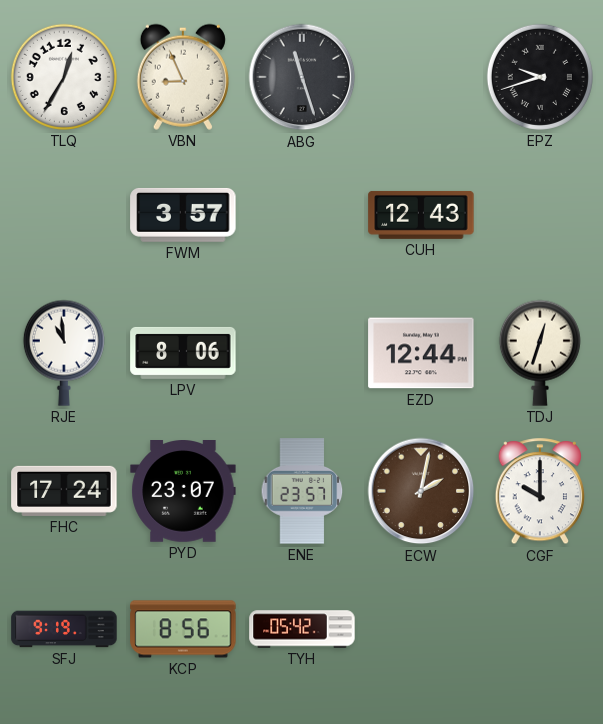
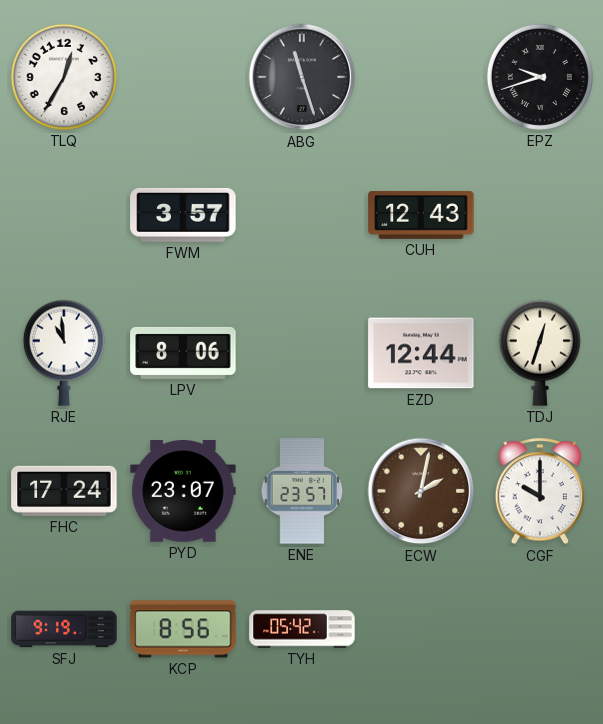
VBN: 8:56 -> none (183, 77)
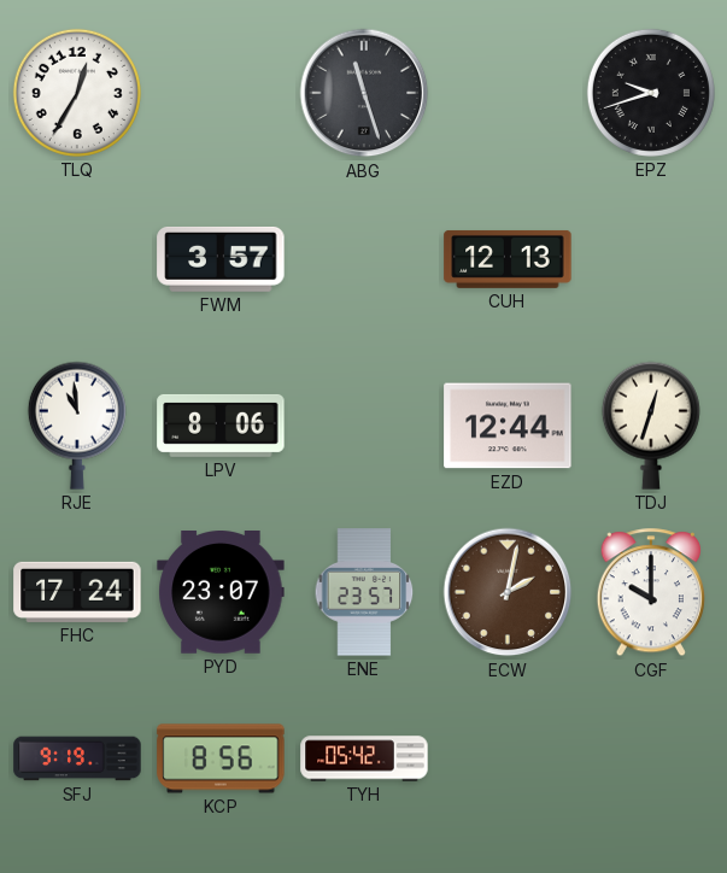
CUH: 12:43 -> 12:13 (508, 259)
